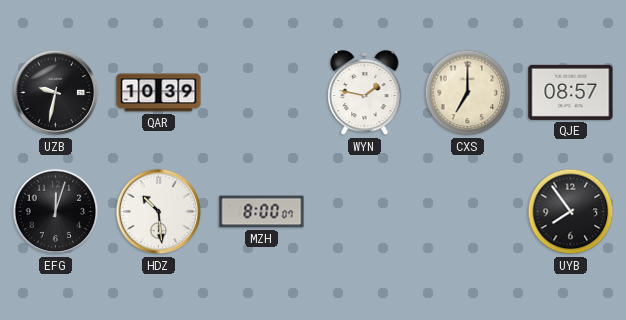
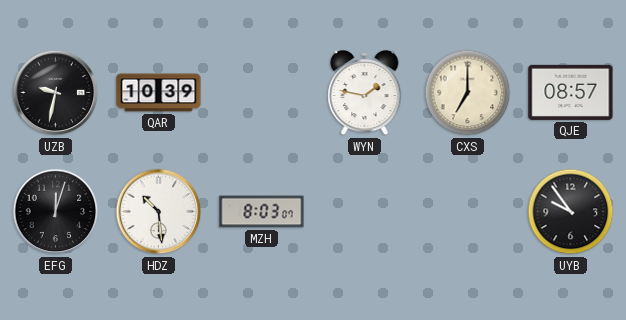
MZH: 8:00 -> 8:03 (262, 212)
UYB: 7:54 -> 9:54 (571, 212)
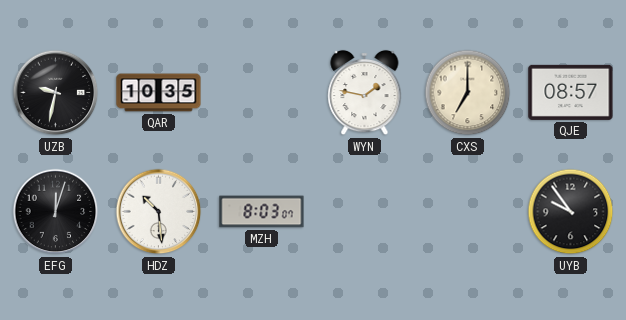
QAR: 10:39 -> 10:35 (159, 93)
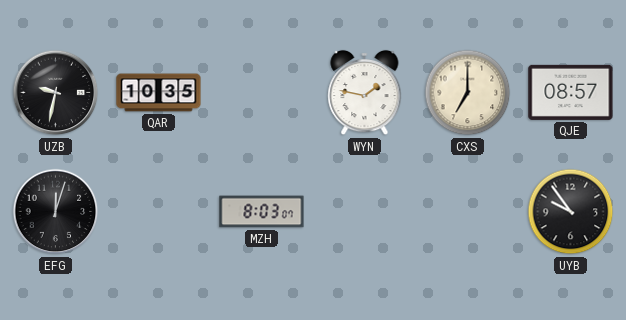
HDZ: 10:29 -> none (159, 212)
